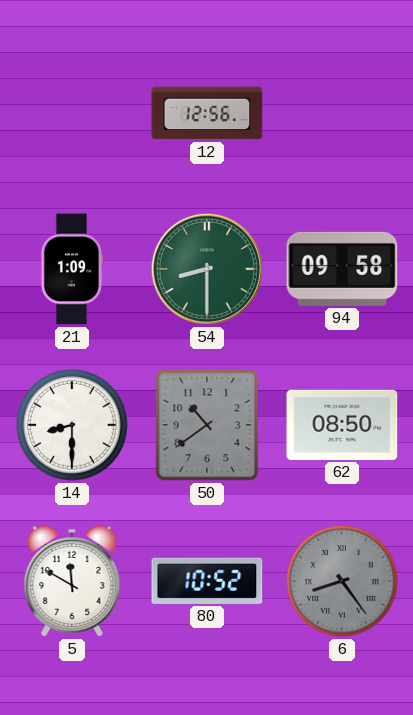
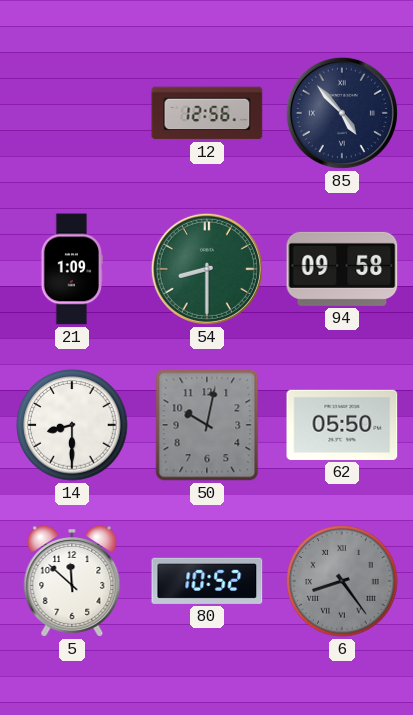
85: none -> 4:53 (342, 113)
50: 10:39 -> 10:02 (207, 425)
62: 08:50 -> 05:50 (342, 425)
5: 11:50 -> 11:52 (72, 582)
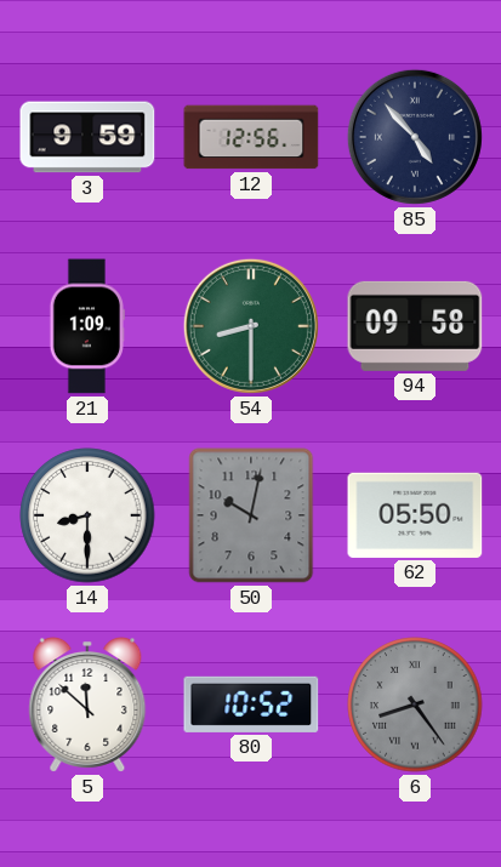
3: none -> 9:59 (87, 137)
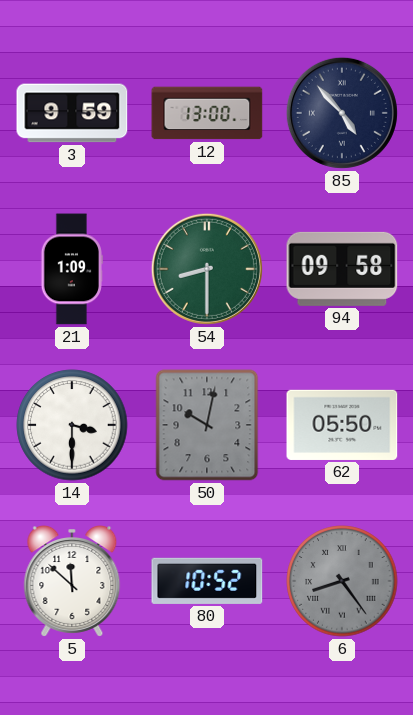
12: 12:56 -> 13:00 (207, 113)
14: 8:30 -> 3:30 (72, 425)
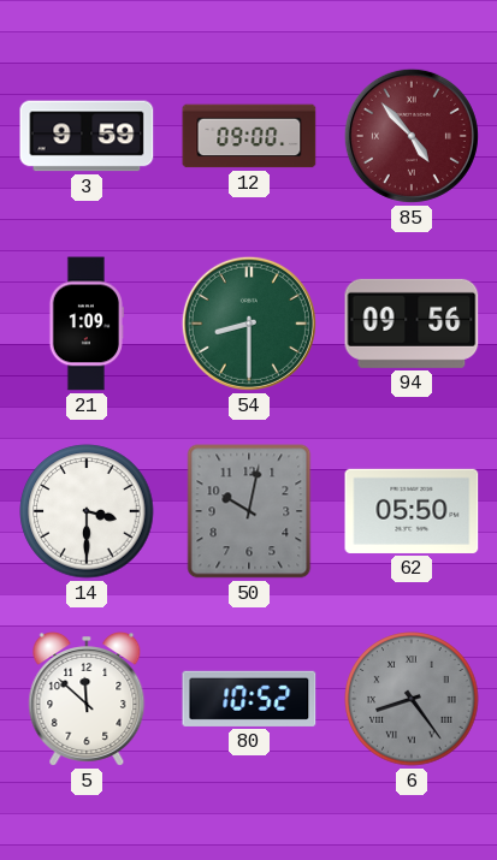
12: 13:00 -> 09:00 (249, 136)
85 dial: navy -> burgundy (412, 136)
94: 09:58 -> 09:56 (412, 324)
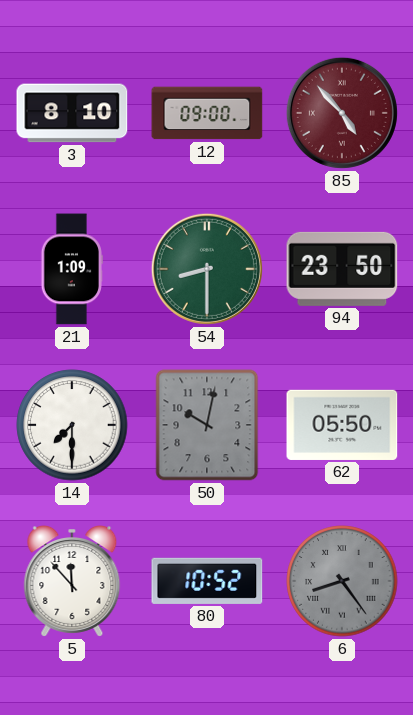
3: 9:59 -> 8:10 (72, 113)
94: 09:56 -> 23:50 (342, 269)
14: 3:30 -> 7:30 (72, 425)
5: 11:52 -> 11:53 (72, 582)
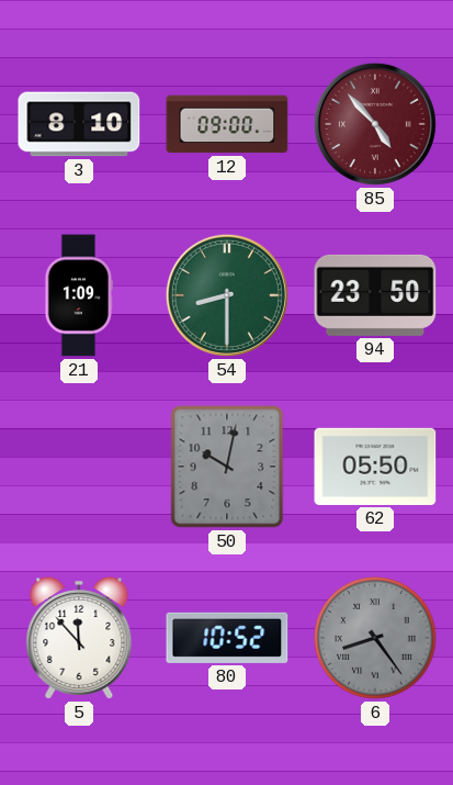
14: 7:30 -> none (72, 425)
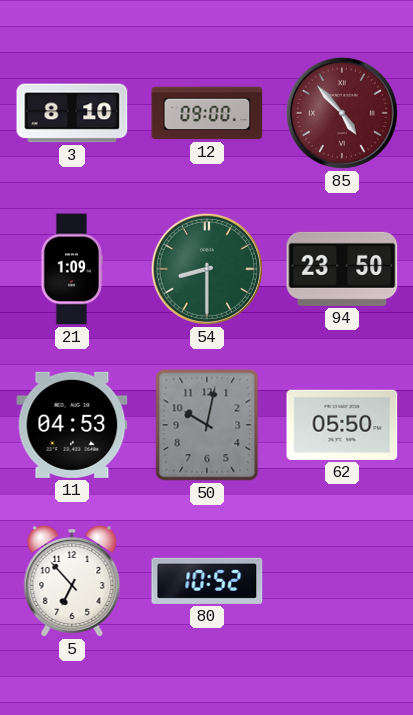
11: none -> 04:53 (72, 425)
5: 11:53 -> 6:53 (72, 582)
6: 8:24 -> none (375, 638)
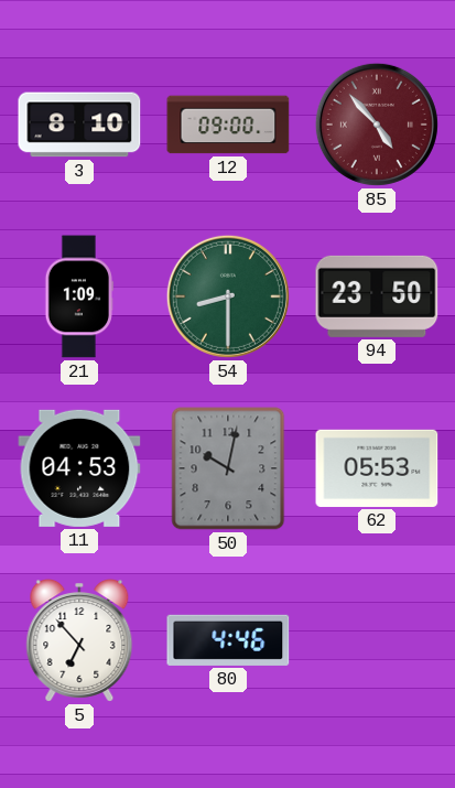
62: 05:50 -> 05:53 (377, 468)
80: 10:52 -> 4:46 (228, 640)
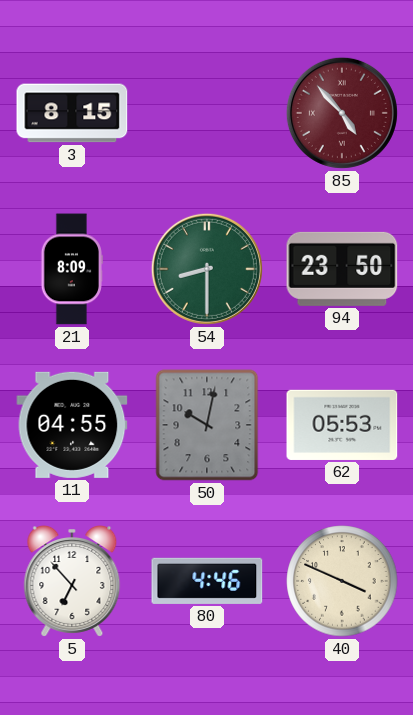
3: 8:10 -> 8:15 (72, 113)
12: 09:00 -> none (228, 125)
21: 1:09 -> 8:09 (71, 269)
11: 04:53 -> 04:55 (72, 425)
40: none -> 3:49 (342, 581)
